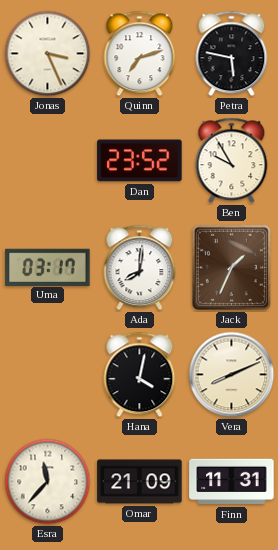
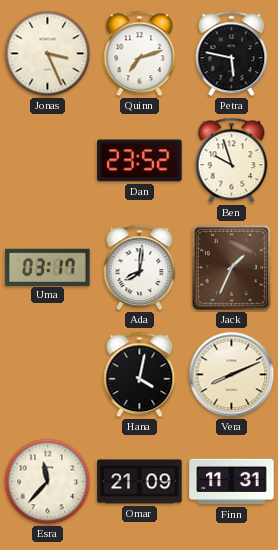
Ben: 9:55 -> 9:57 (232, 161)
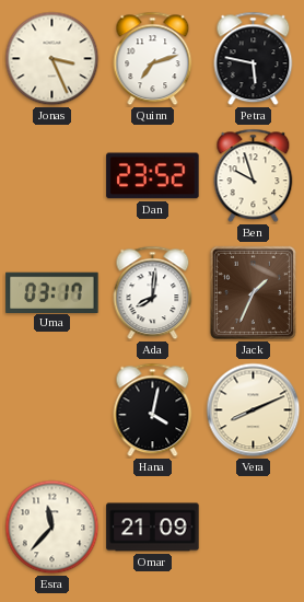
Finn: 11:31 -> none (232, 482)
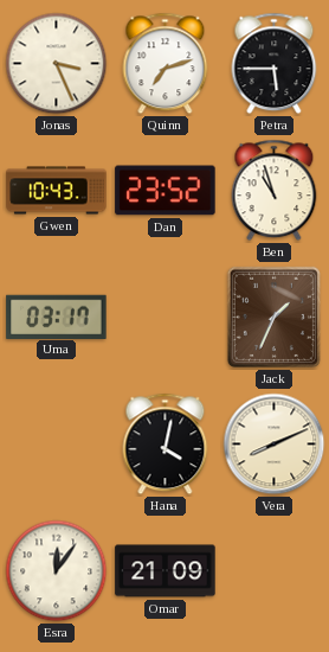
Petra: 5:47 -> 5:45 (275, 64)
Gwen: none -> 10:43 (57, 191)
Ben: 9:57 -> 10:57 (275, 191)
Ada: 8:01 -> none (153, 293)
Esra: 11:37 -> 12:06 (57, 571)
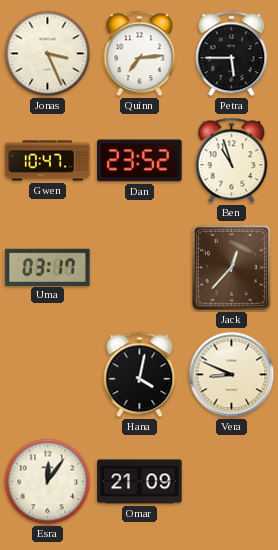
Quinn: 7:12 -> 7:14 (140, 54)
Gwen: 10:43 -> 10:47 (48, 161)
Jack: 1:34 -> 12:37 (231, 267)
Vera: 8:11 -> 8:49 (232, 375)
